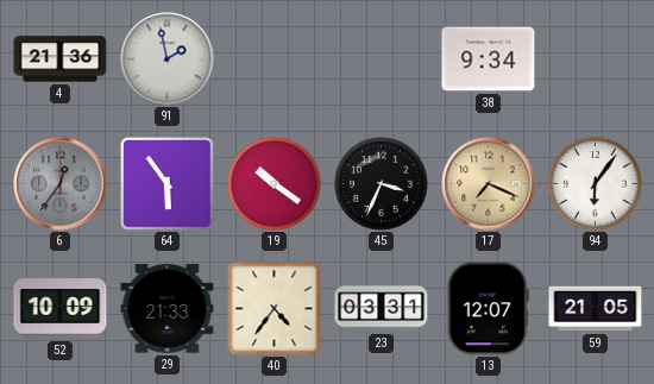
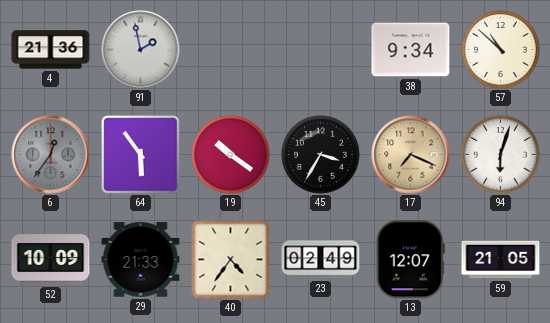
57: none -> 10:52 (501, 50)
45: 3:34 -> 3:35 (321, 155)
94: 6:06 -> 6:03 (501, 155)
23: 03:31 -> 02:49 (321, 260)
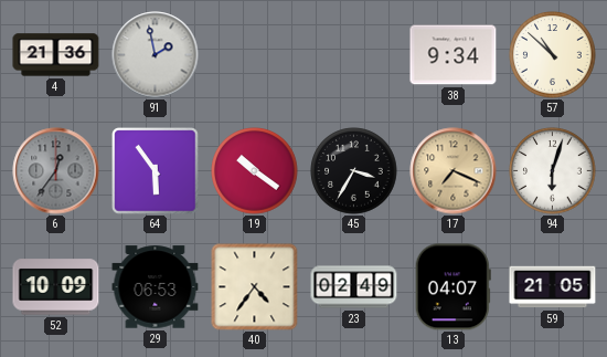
29: 21:33 -> 06:53 (156, 287)
13: 12:07 -> 04:07 (452, 287)
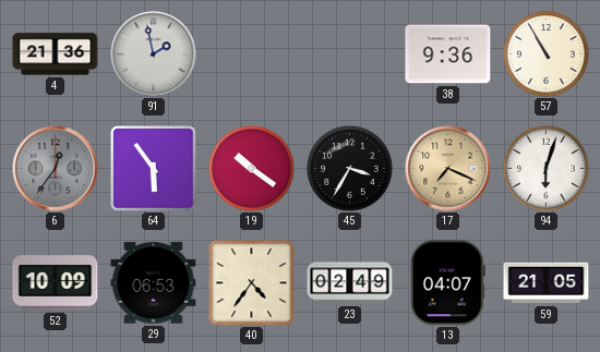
38: 9:34 -> 9:36 (448, 54)
57: 10:52 -> 10:55 (547, 54)
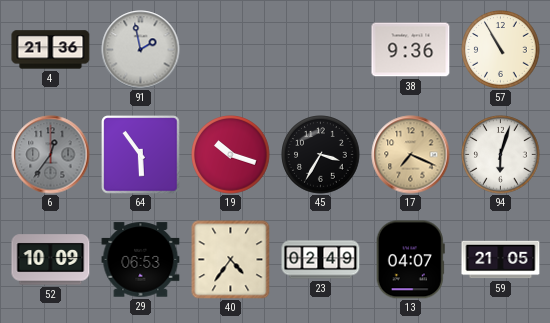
19: 10:21 -> 10:18 (231, 155)
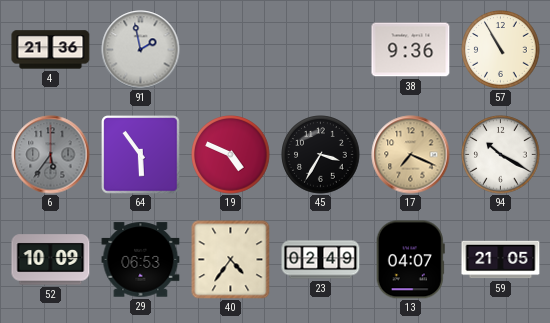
6: 12:36 -> 5:36 (51, 155)
19: 10:18 -> 4:49 (231, 155)
94: 6:03 -> 10:20 (501, 155)
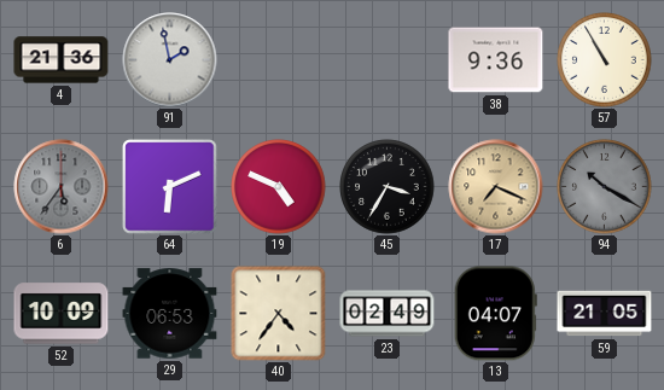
64: 5:54 -> 6:11 (170, 187)
94 dial: white -> grey (605, 187)
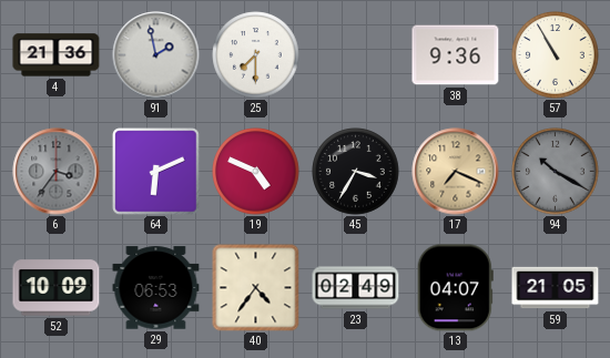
25: none -> 7:30 (256, 55)
6: 5:36 -> 3:36 (57, 172)
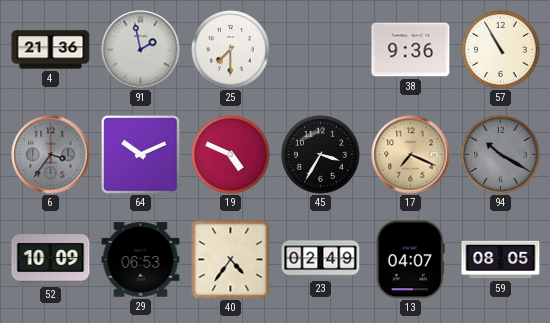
64: 6:11 -> 10:11 (141, 155)
59: 21:05 -> 08:05 (501, 260)
